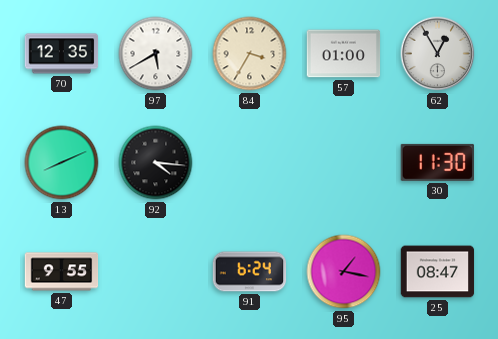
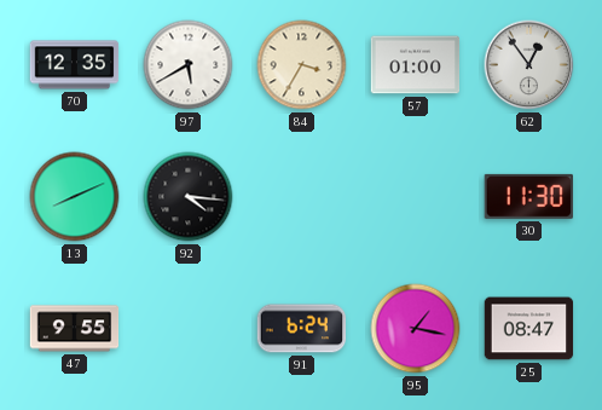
62: 12:55 -> 12:54 (529, 65)
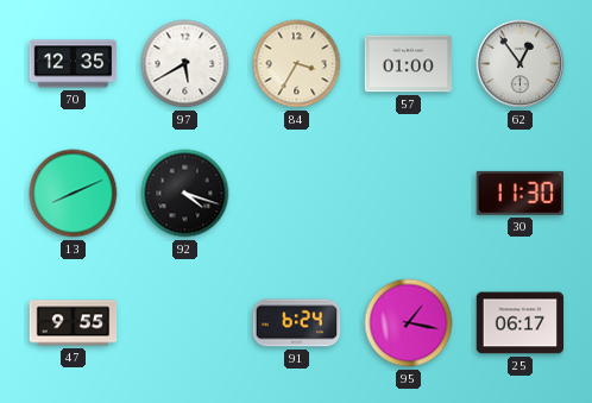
92: 4:16 -> 4:18 (185, 194)
25: 08:47 -> 06:17 (521, 323)
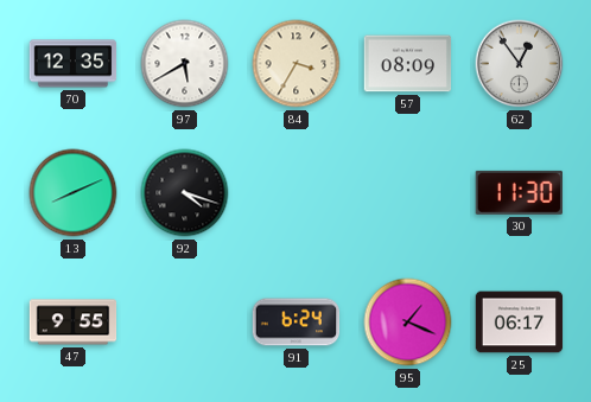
57: 01:00 -> 08:09 (408, 64)
95: 1:17 -> 1:19 (408, 323)
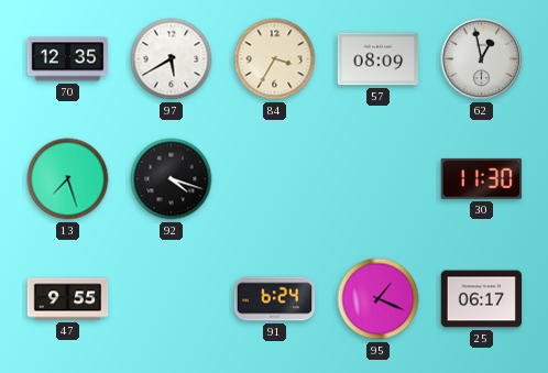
62: 12:54 -> 12:58 (482, 59)
13: 8:11 -> 7:27 (68, 179)
